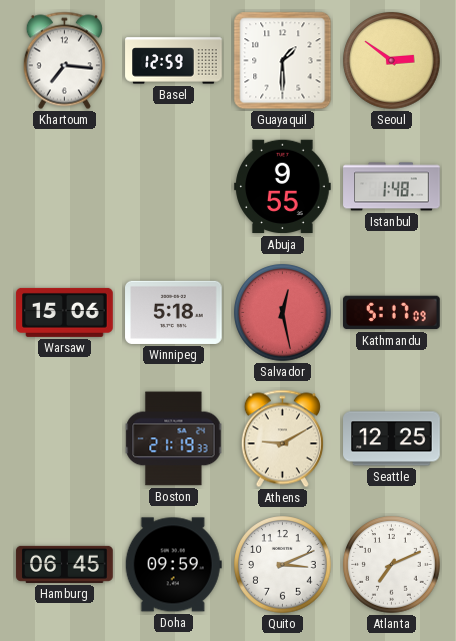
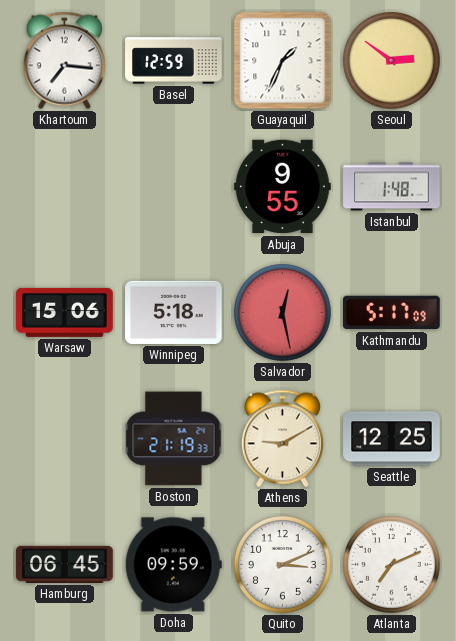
Guayaquil: 1:30 -> 1:34 (283, 61)
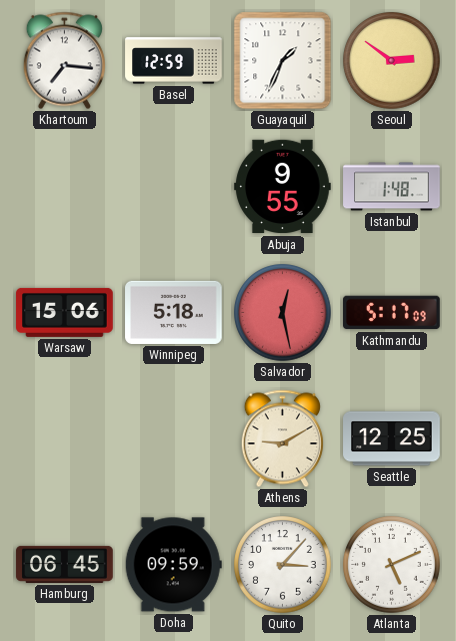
Boston: 21:19 -> none (174, 439)
Quito: 3:11 -> 3:07 (283, 565)
Atlanta: 7:11 -> 5:11 (392, 565)
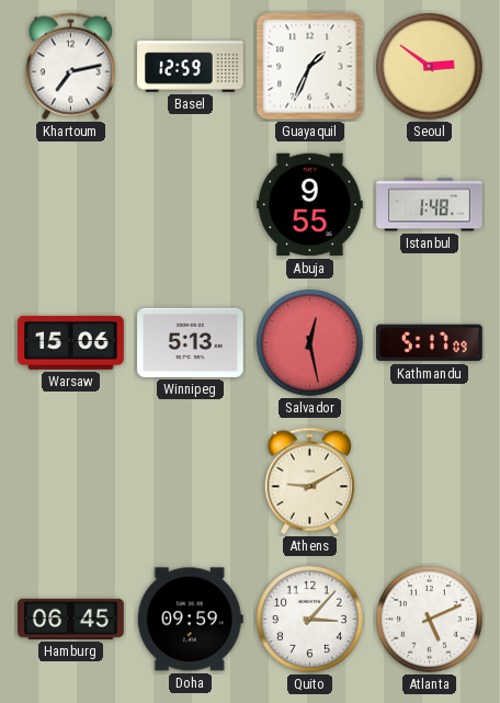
Khartoum: 7:16 -> 7:13 (70, 67)
Winnipeg: 5:18 -> 5:13 (191, 342)
Seattle: 12:25 -> none (392, 439)
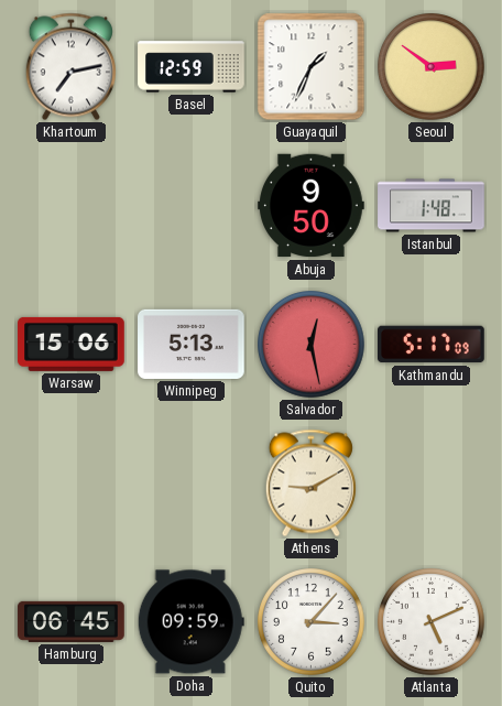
Abuja: 9:55 -> 9:50 (312, 206)
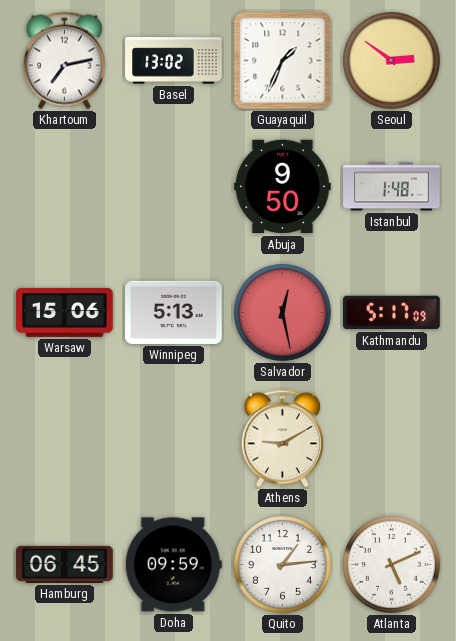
Basel: 12:59 -> 13:02 (174, 61)
Quito: 3:07 -> 1:14 (283, 565)
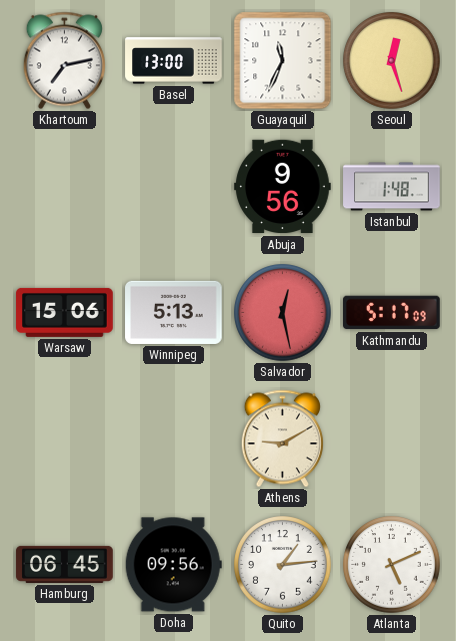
Basel: 13:02 -> 13:00 (174, 61)
Guayaquil: 1:34 -> 11:34 (283, 61)
Seoul: 2:51 -> 12:27 (392, 61)
Abuja: 9:50 -> 9:56 (283, 187)
Doha: 09:59 -> 09:56 (173, 565)
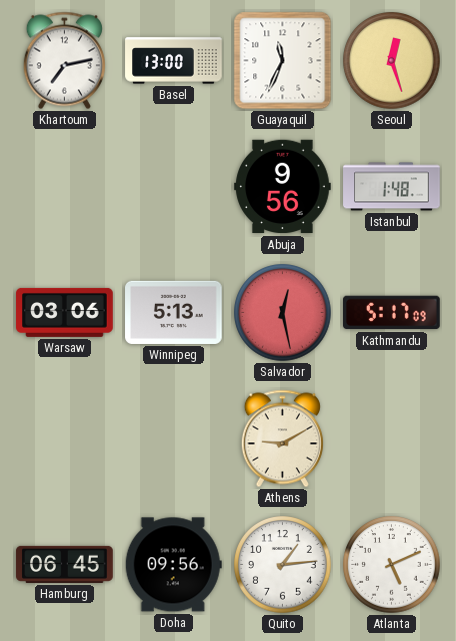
Warsaw: 15:06 -> 03:06 (65, 312)
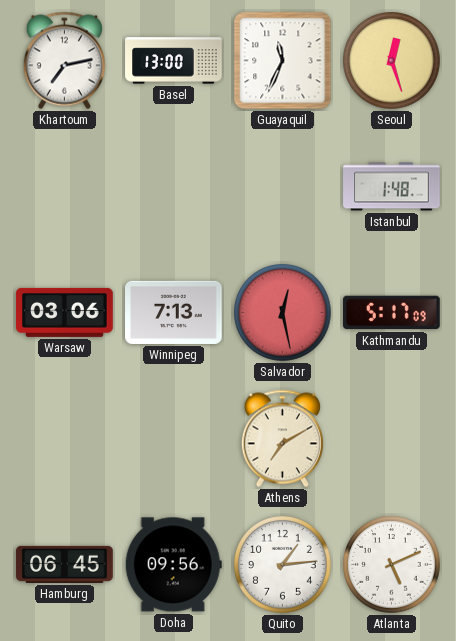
Abuja: 9:56 -> none (283, 187)
Winnipeg: 5:13 -> 7:13 (174, 312)
Athens: 9:10 -> 7:10 (282, 439)
